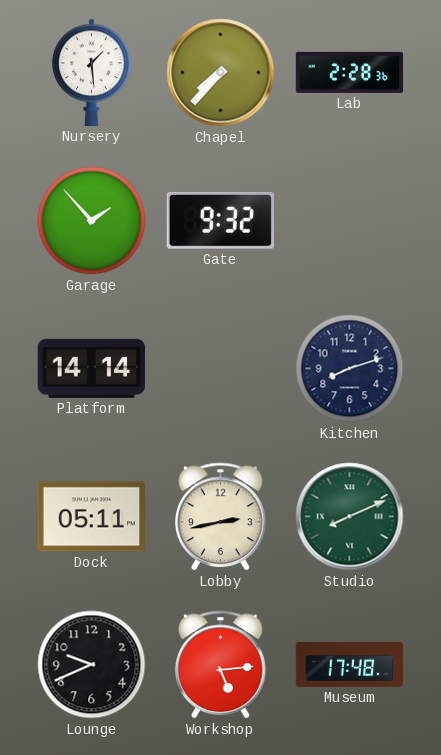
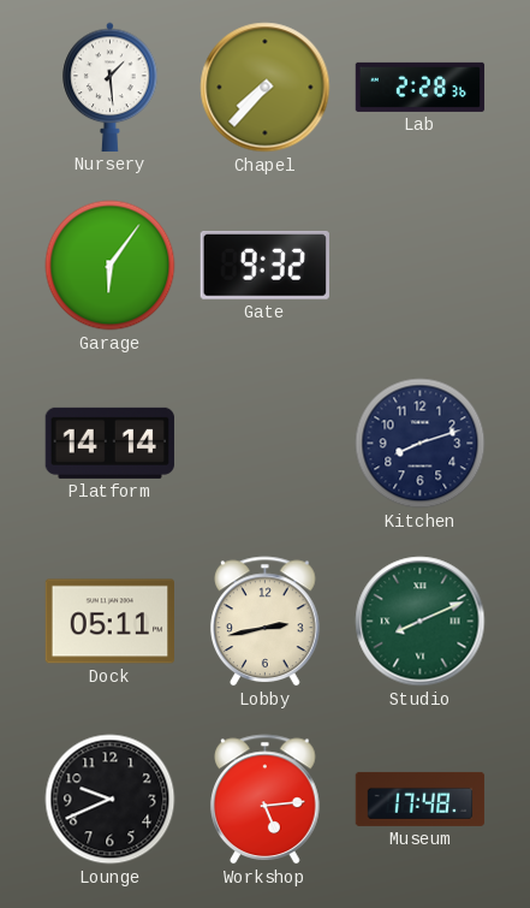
Garage: 1:53 -> 6:06 (111, 266)
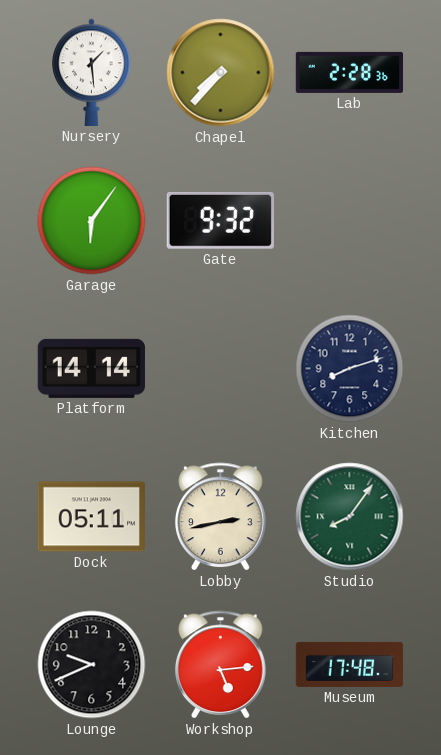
Studio: 8:11 -> 8:06 (350, 517)
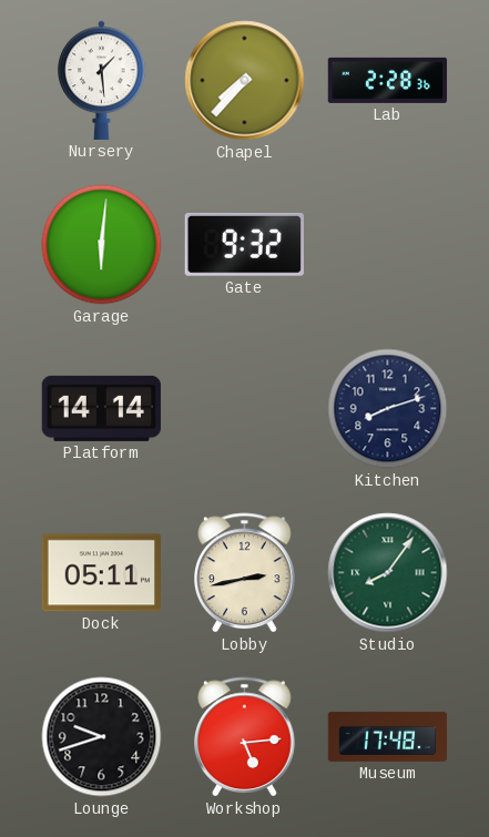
Garage: 6:06 -> 6:01 (102, 245)
Lounge: 9:41 -> 9:42 (102, 737)
